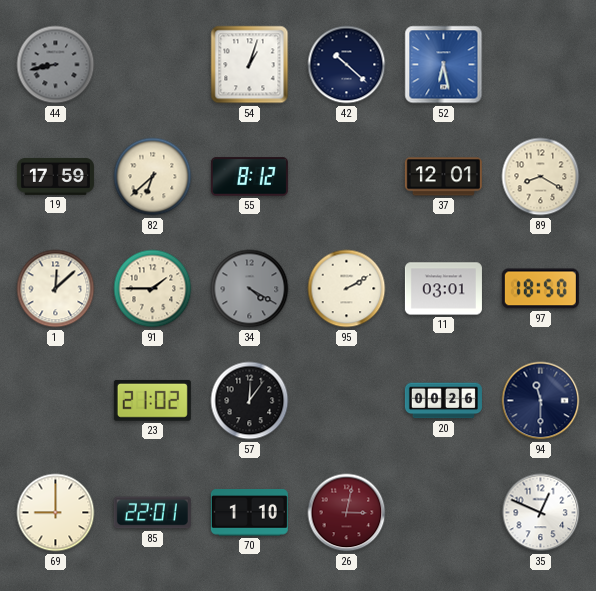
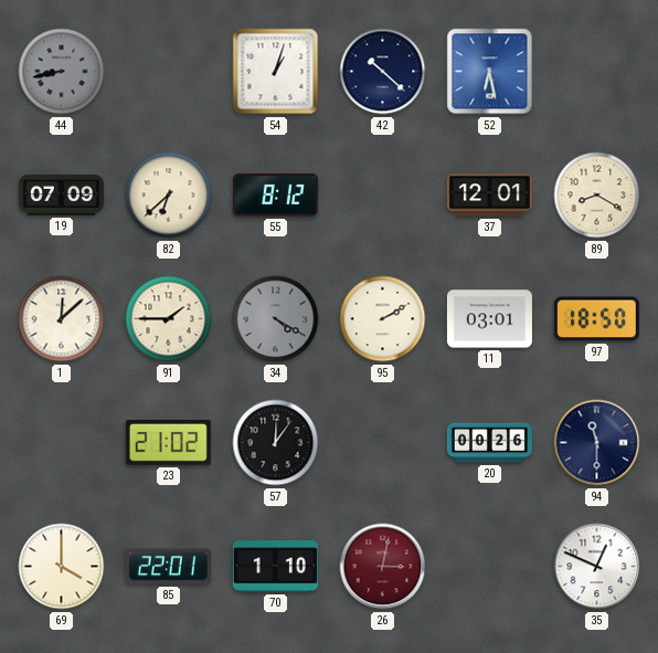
19: 17:59 -> 07:09 (61, 194)
69: 9:00 -> 4:00 (62, 567)
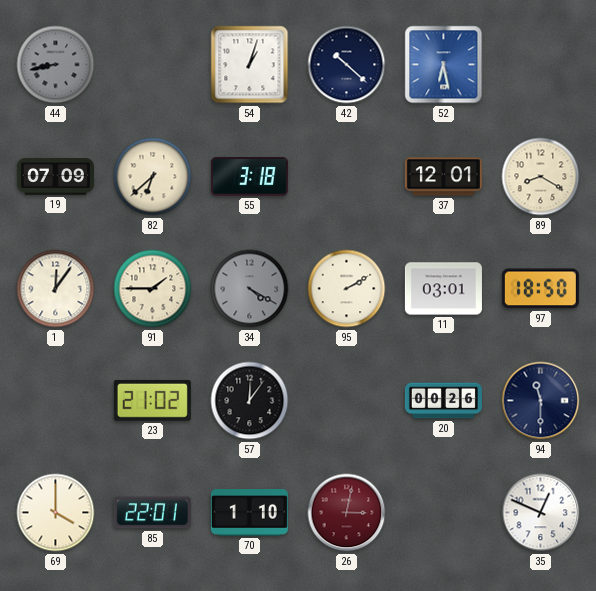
55: 8:12 -> 3:18 (249, 177)
1: 12:08 -> 12:06 (56, 289)
